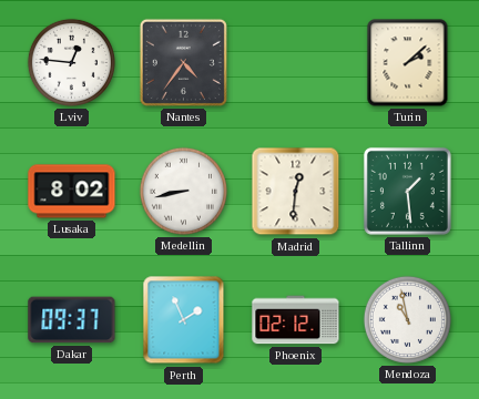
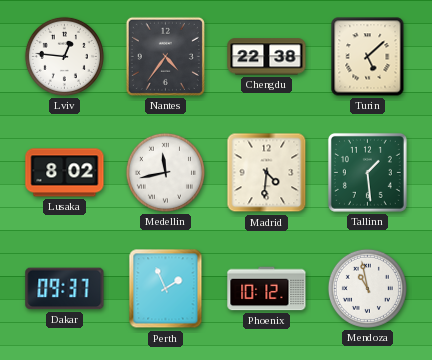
Chengdu: none -> 22:38 (267, 57)
Turin: 2:08 -> 5:08 (368, 57)
Medellin: 8:43 -> 11:43 (165, 172)
Madrid: 12:31 -> 4:31 (267, 173)
Phoenix: 02:12 -> 10:12 (267, 289)
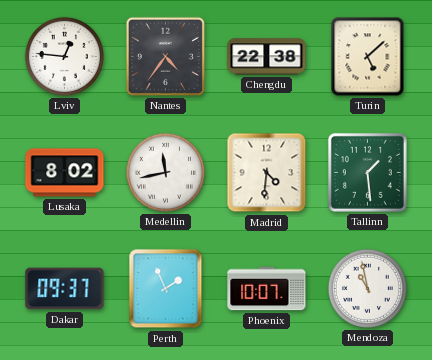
Phoenix: 10:12 -> 10:07 (267, 289)
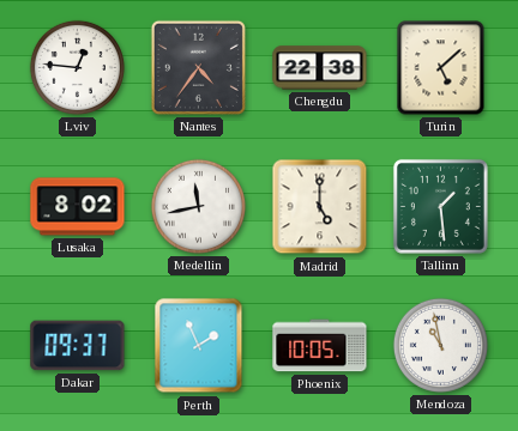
Madrid: 4:31 -> 5:00 (320, 207)
Phoenix: 10:07 -> 10:05 (320, 346)
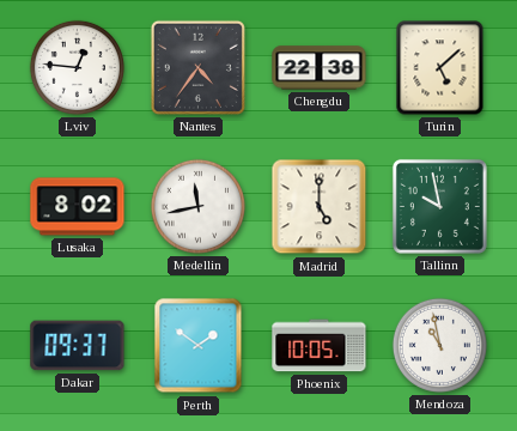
Tallinn: 1:29 -> 9:58 (439, 206)
Perth: 1:56 -> 1:51 (199, 346)
